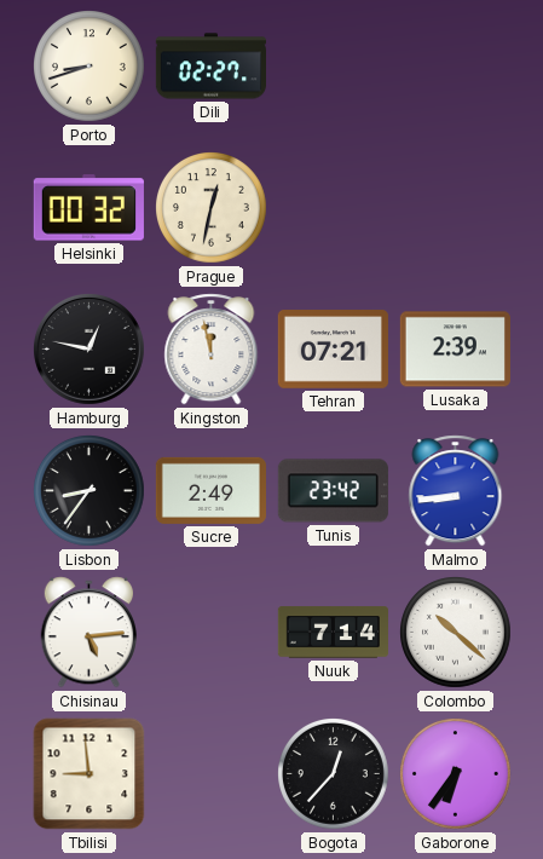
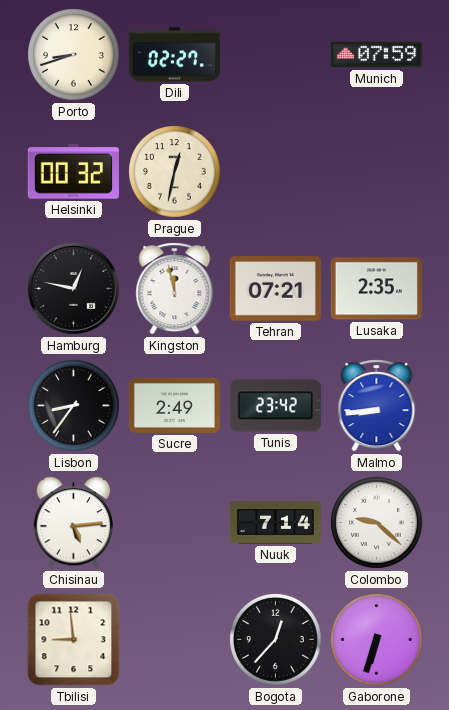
Munich: none -> 07:59 (376, 55)
Lusaka: 2:39 -> 2:35 (376, 289)
Colombo: 10:22 -> 9:22 (377, 523)
Gaborone: 6:36 -> 6:33 (377, 640)
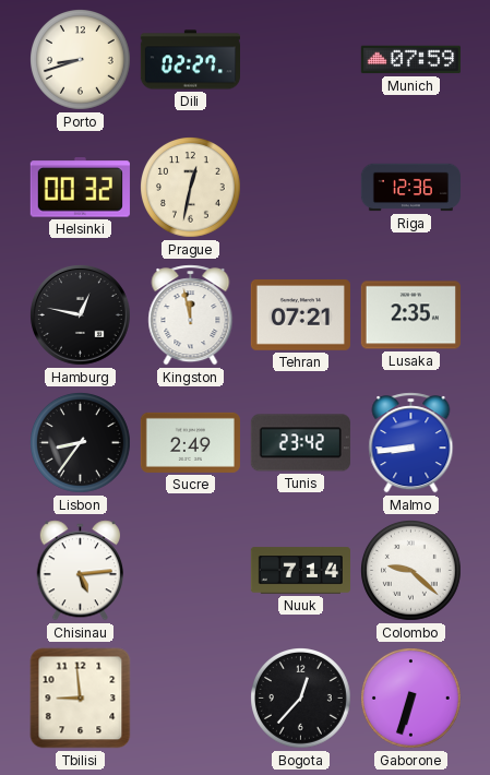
Riga: none -> 12:36 (410, 188)
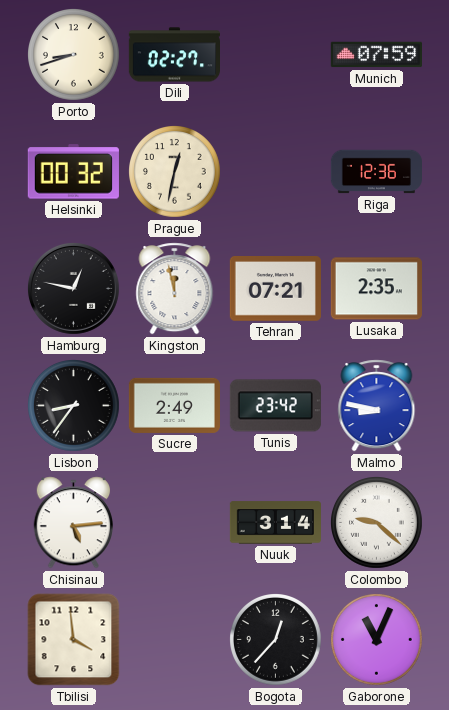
Malmo: 8:44 -> 8:47 (377, 406)
Nuuk: 7:14 -> 3:14 (275, 523)
Tbilisi: 8:59 -> 3:59 (74, 640)
Gaborone: 6:33 -> 11:04 (377, 640)
